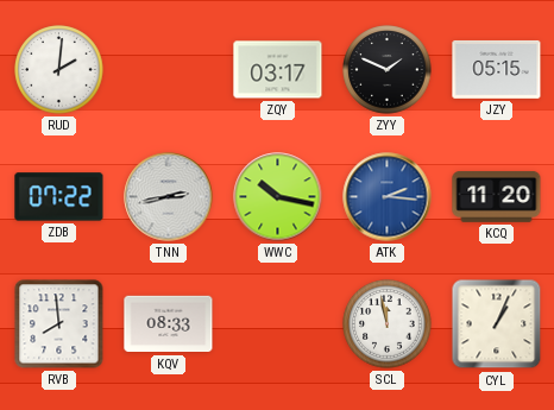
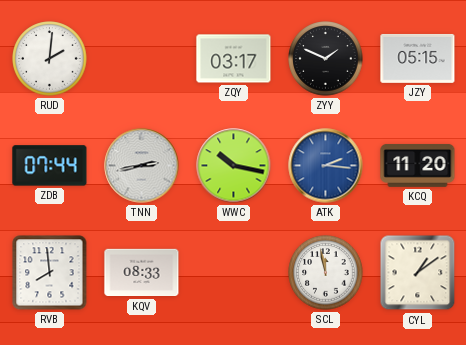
ZDB: 07:22 -> 07:44 (50, 166)
CYL: 1:04 -> 1:09 (418, 273)
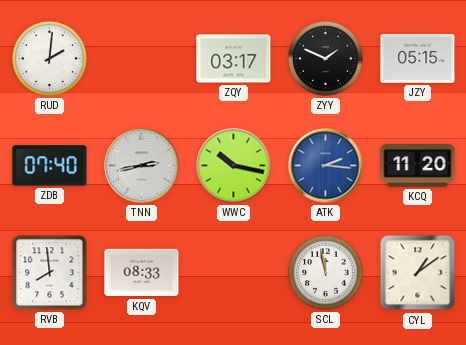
ZDB: 07:44 -> 07:40 (50, 166)
